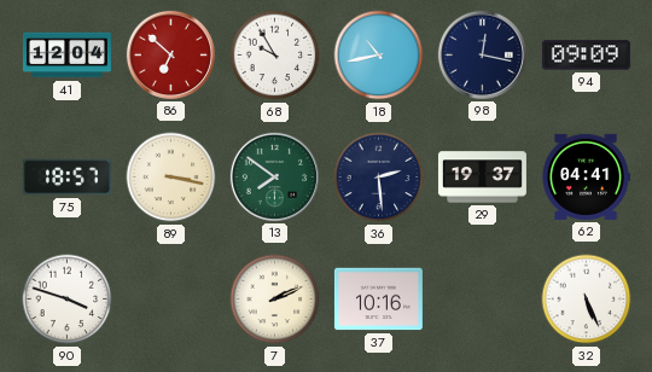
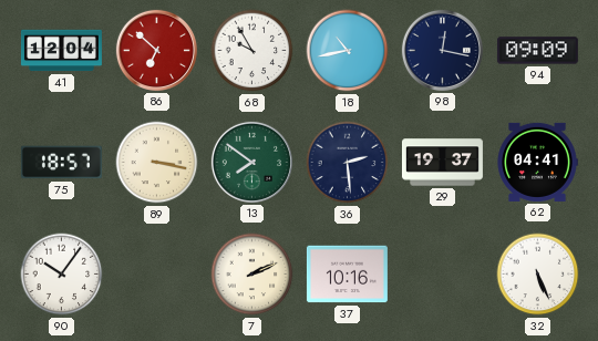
90: 3:48 -> 10:06 (62, 275)
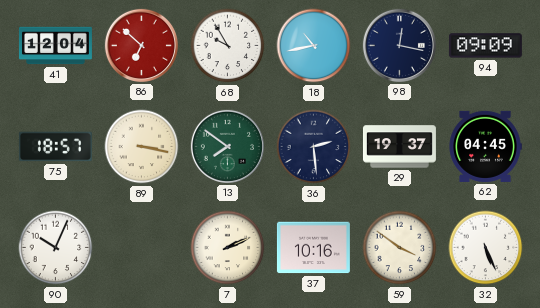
62: 04:41 -> 04:45 (485, 146)
90: 10:06 -> 10:04 (56, 248)
59: none -> 3:51 (400, 248)
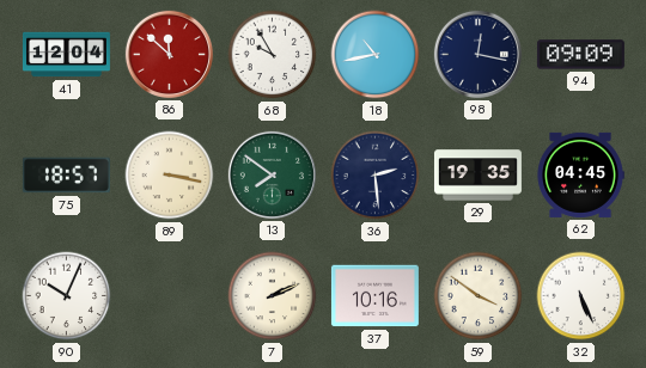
86: 6:52 -> 11:52 (169, 54)
29: 19:37 -> 19:35 (477, 176)
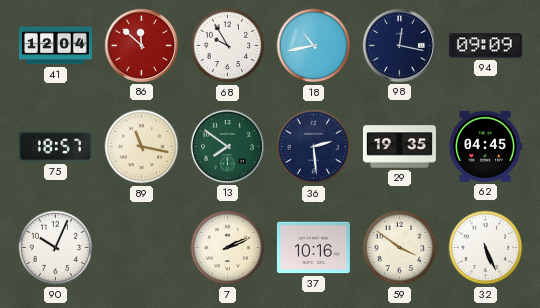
89: 3:17 -> 11:17 (142, 147)
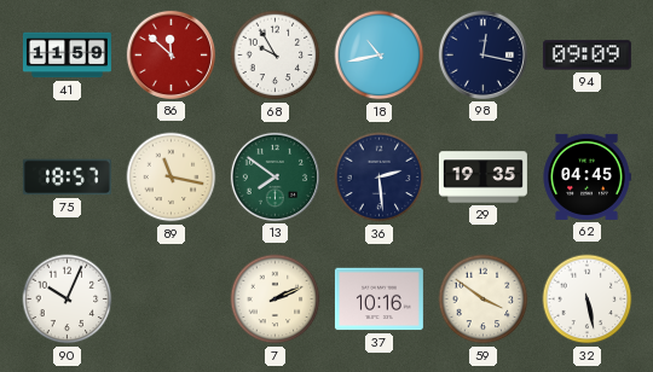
41: 12:04 -> 11:59 (67, 56)
32: 5:26 -> 5:28 (588, 300)
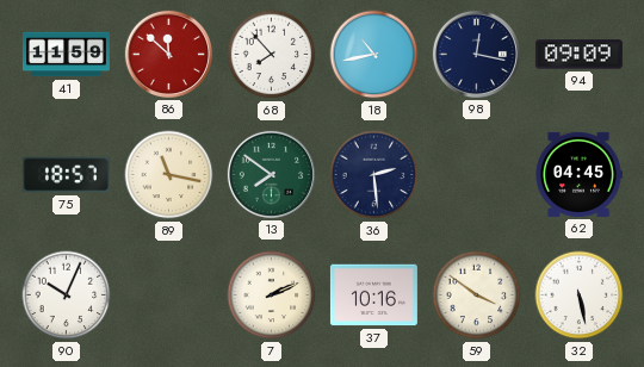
68: 9:55 -> 7:53 (272, 55)
29: 19:35 -> none (482, 178)
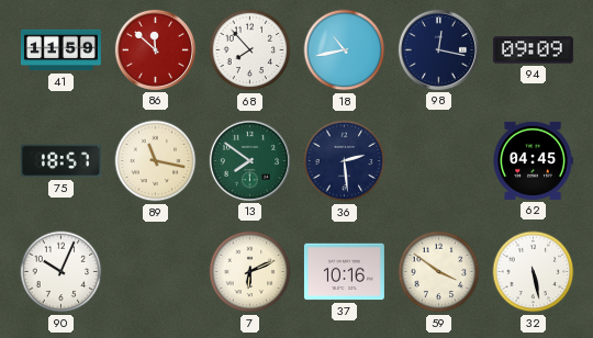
7: 2:11 -> 6:11 (250, 272)
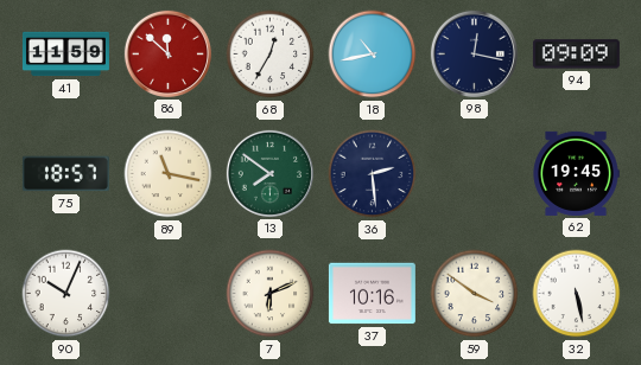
68: 7:53 -> 12:35 (271, 55)
62: 04:45 -> 19:45 (576, 173)
